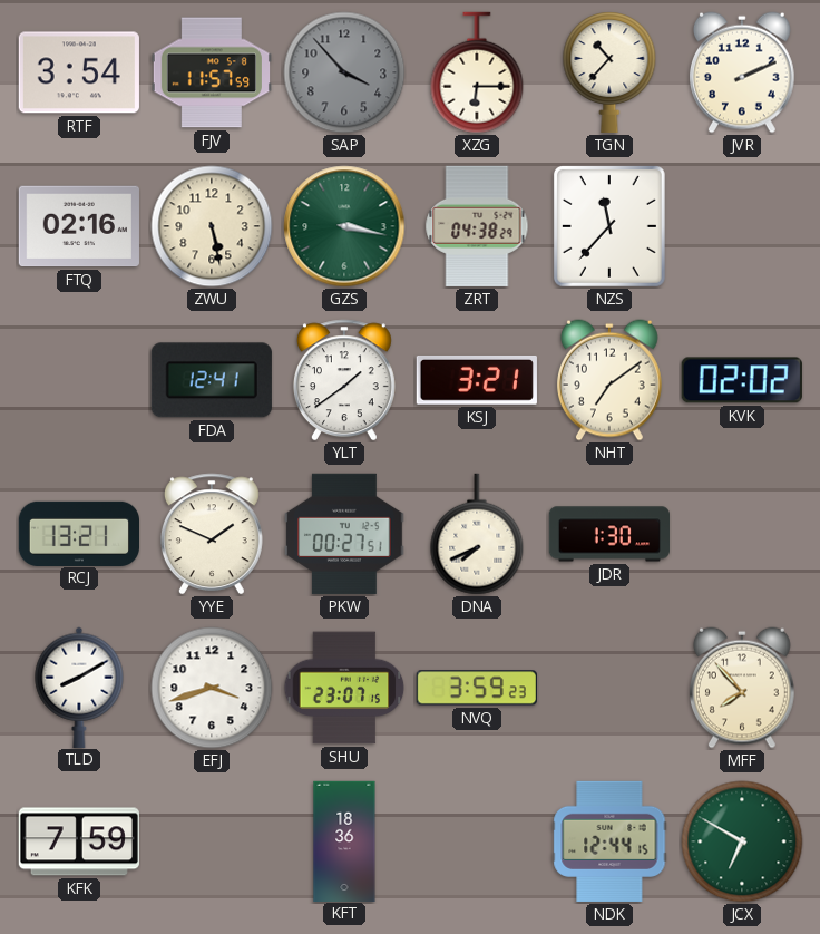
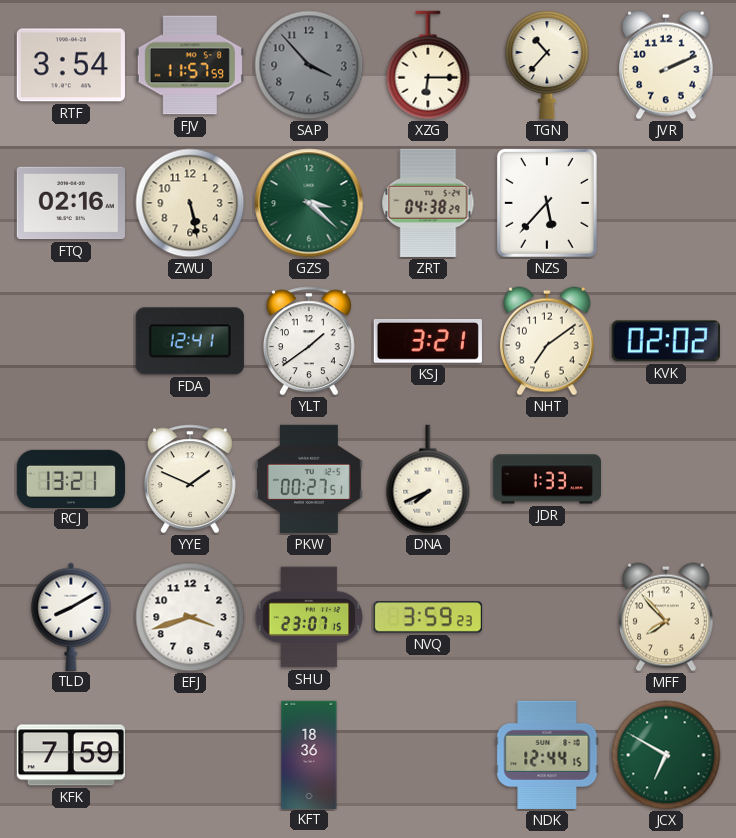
GZS: 3:17 -> 3:22 (309, 203)
NZS: 11:37 -> 5:37 (547, 203)
JDR: 1:30 -> 1:33 (546, 479)
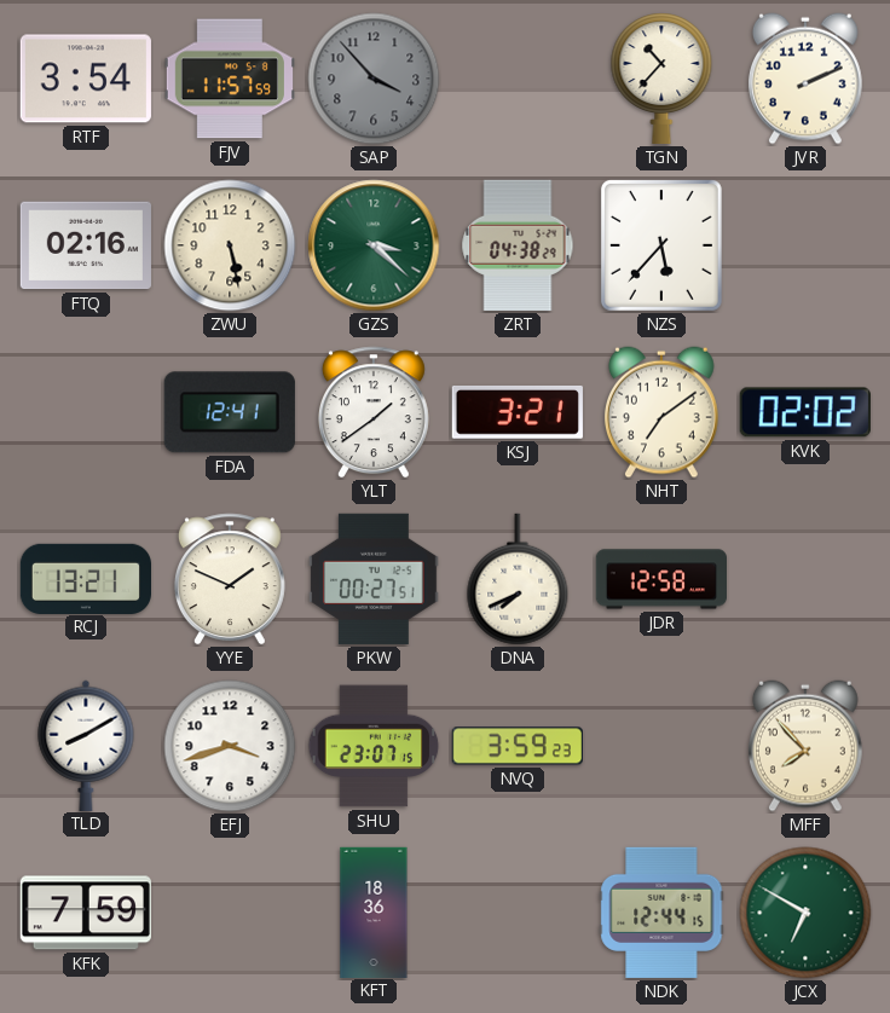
XZG: 6:15 -> none (428, 65)
JDR: 1:33 -> 12:58 (660, 579)
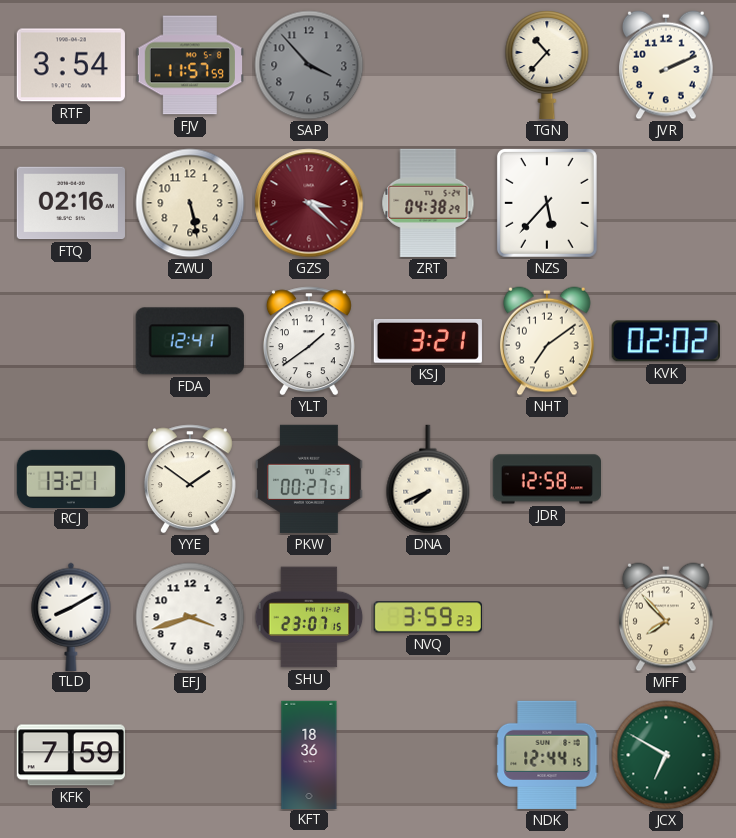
GZS dial: green -> burgundy (309, 203)
YYE: 1:49 -> 1:51 (190, 479)
